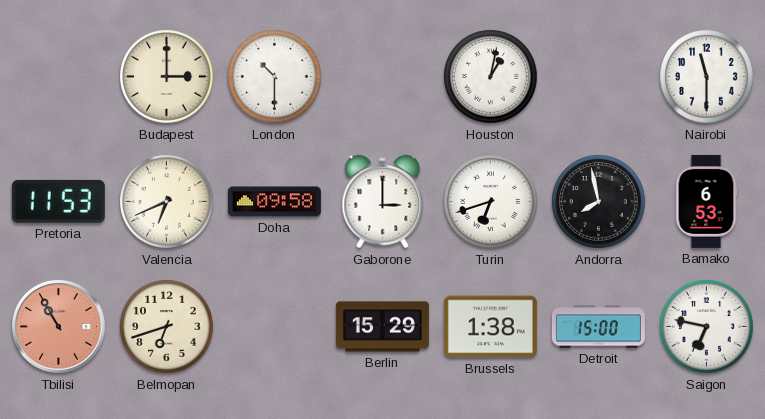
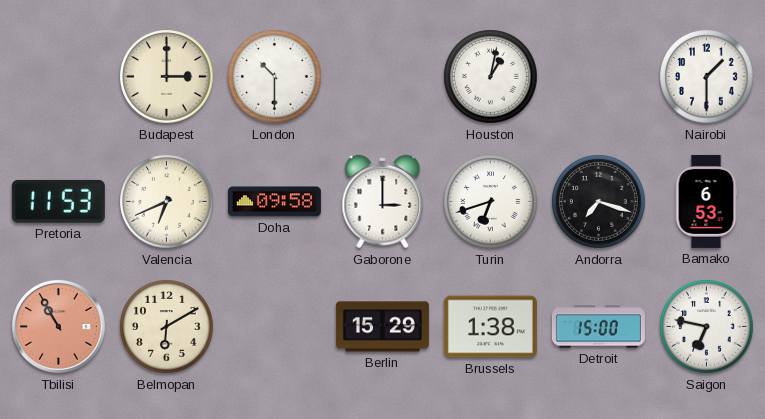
Nairobi: 11:30 -> 1:30 (707, 77)
Andorra: 7:58 -> 7:18 (599, 202)
Belmopan: 6:42 -> 6:10 (167, 327)
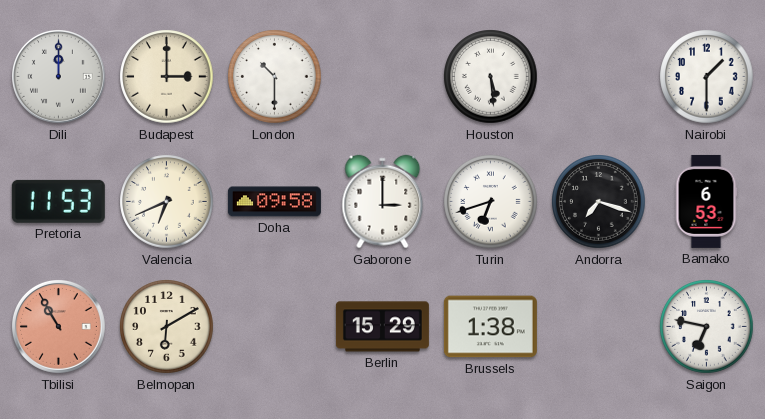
Dili: none -> 12:00 (59, 77)
Houston: 1:02 -> 5:29 (491, 77)
Detroit: 15:00 -> none (598, 327)
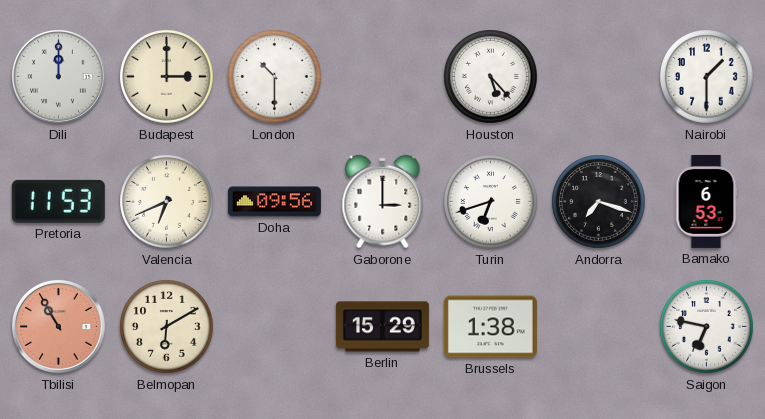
Houston: 5:29 -> 5:23 (491, 77)
Doha: 09:58 -> 09:56 (274, 202)
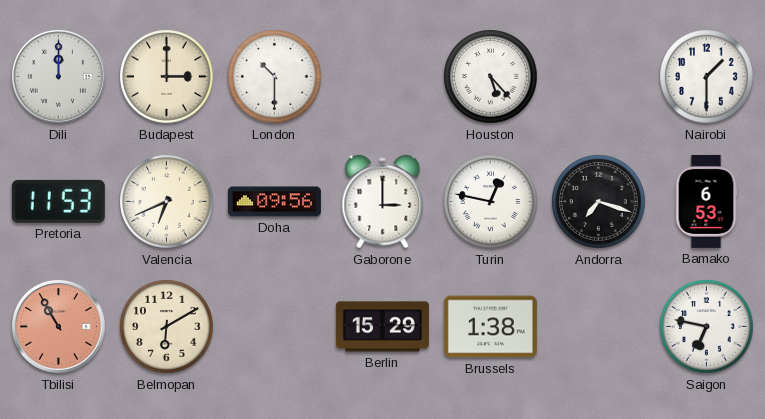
Turin: 6:42 -> 12:47 (491, 202)
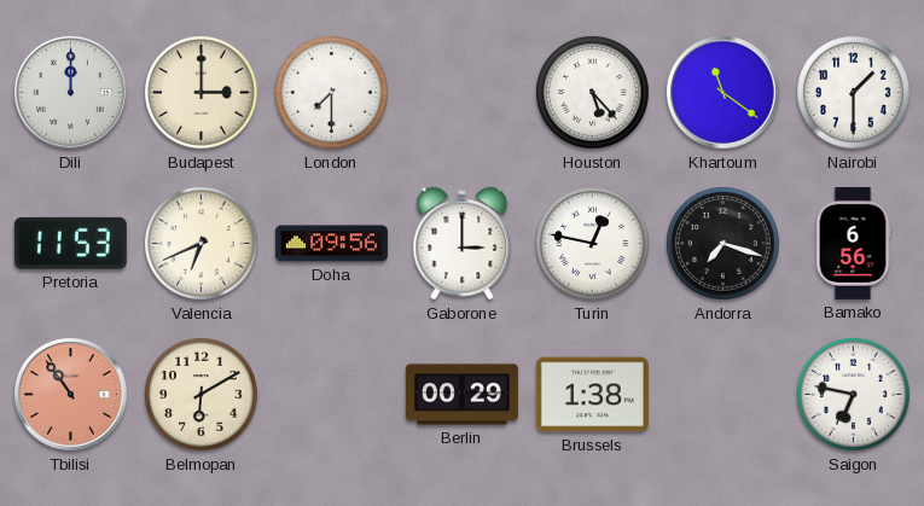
London: 10:30 -> 7:30 (332, 93)
Khartoum: none -> 11:21 (723, 93)
Bamako: 6:53 -> 6:56 (853, 243)
Tbilisi: 10:55 -> 10:54 (71, 395)
Berlin: 15:29 -> 00:29 (461, 395)
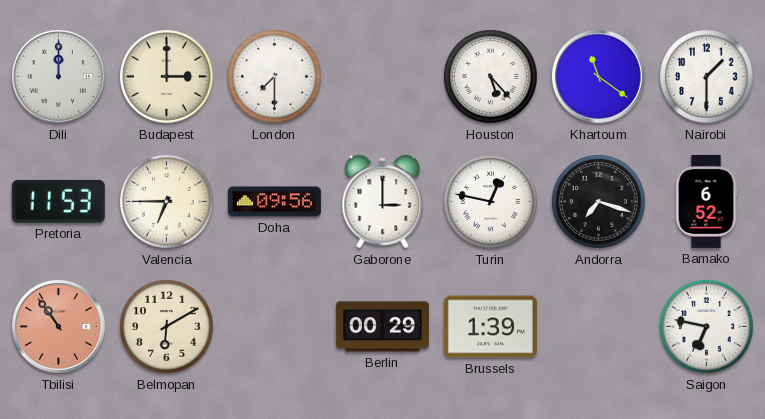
Valencia: 6:41 -> 6:45 (167, 202)
Bamako: 6:56 -> 6:52 (706, 201)
Brussels: 1:38 -> 1:39 (490, 327)
